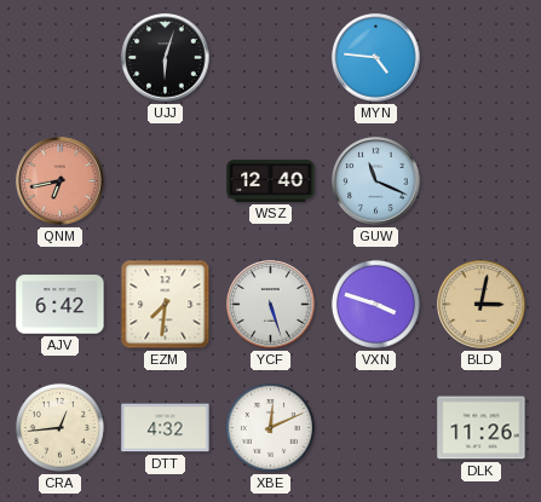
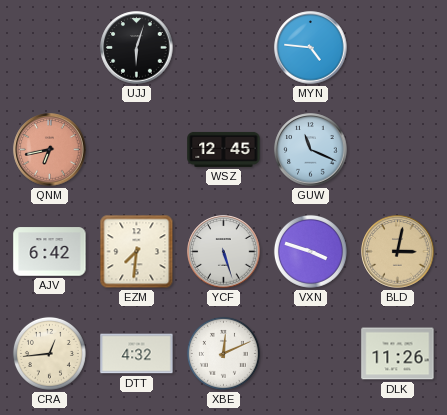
WSZ: 12:40 -> 12:45 (224, 149)
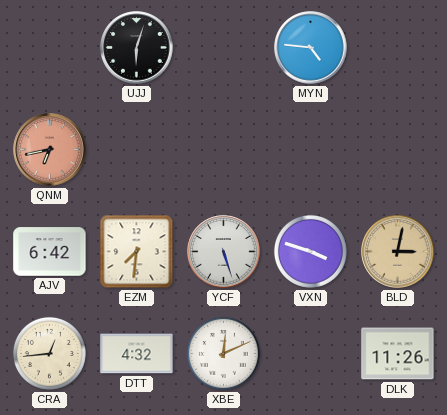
WSZ: 12:45 -> none (224, 149)
GUW: 11:19 -> none (311, 150)
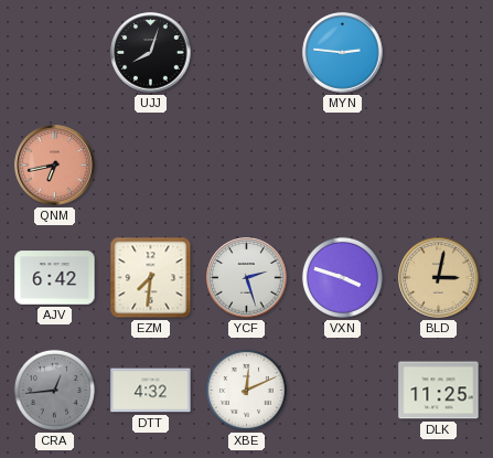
UJJ: 6:03 -> 8:03 (151, 53)
MYN: 4:46 -> 2:46 (343, 53)
YCF: 5:27 -> 2:27 (247, 278)
CRA dial: cream -> grey (54, 390)
DLK: 11:26 -> 11:25 (439, 391)
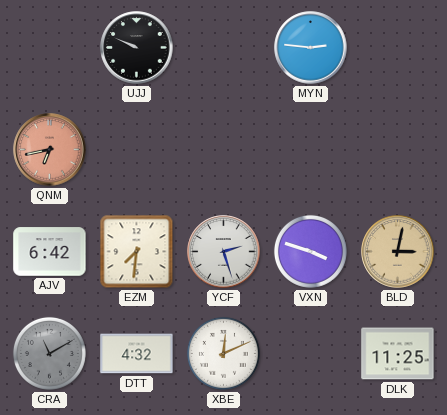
UJJ: 8:03 -> 9:49 (137, 48)
CRA: 12:44 -> 11:10 (49, 353)
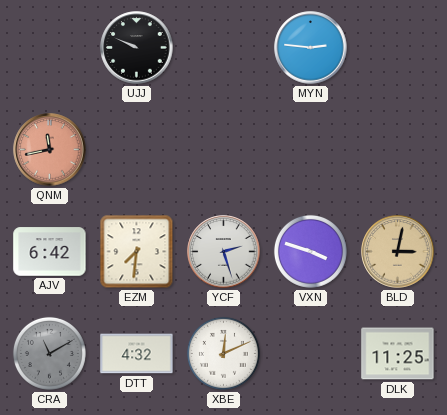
QNM: 6:43 -> 11:43 (50, 150)
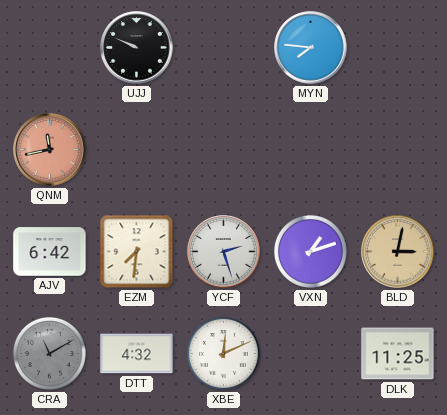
MYN: 2:46 -> 7:46 (311, 48)
VXN: 3:48 -> 1:12 (310, 251)
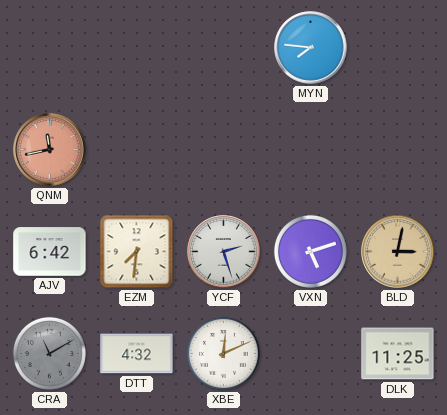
UJJ: 9:49 -> none (137, 48)
VXN: 1:12 -> 5:12 (310, 251)
